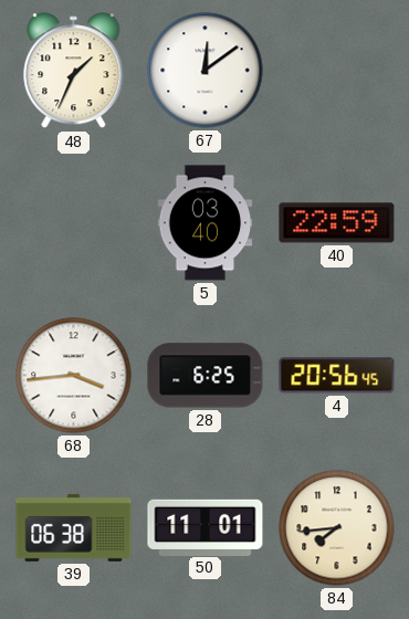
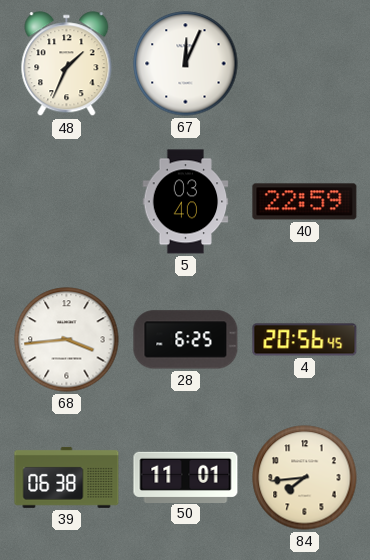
67: 12:09 -> 12:04 (186, 64)
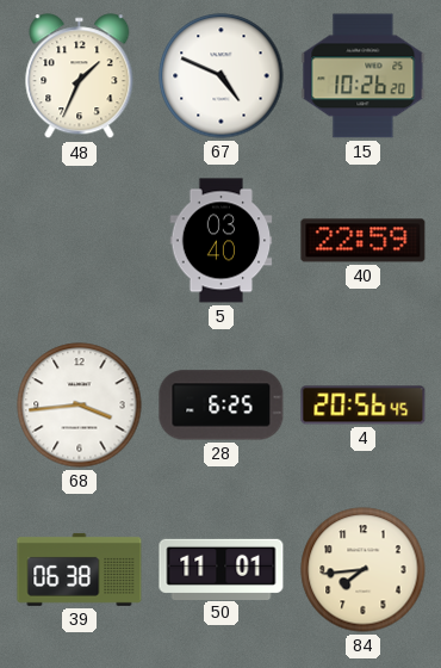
67: 12:04 -> 4:49 (222, 76)
15: none -> 10:26 (364, 76)
